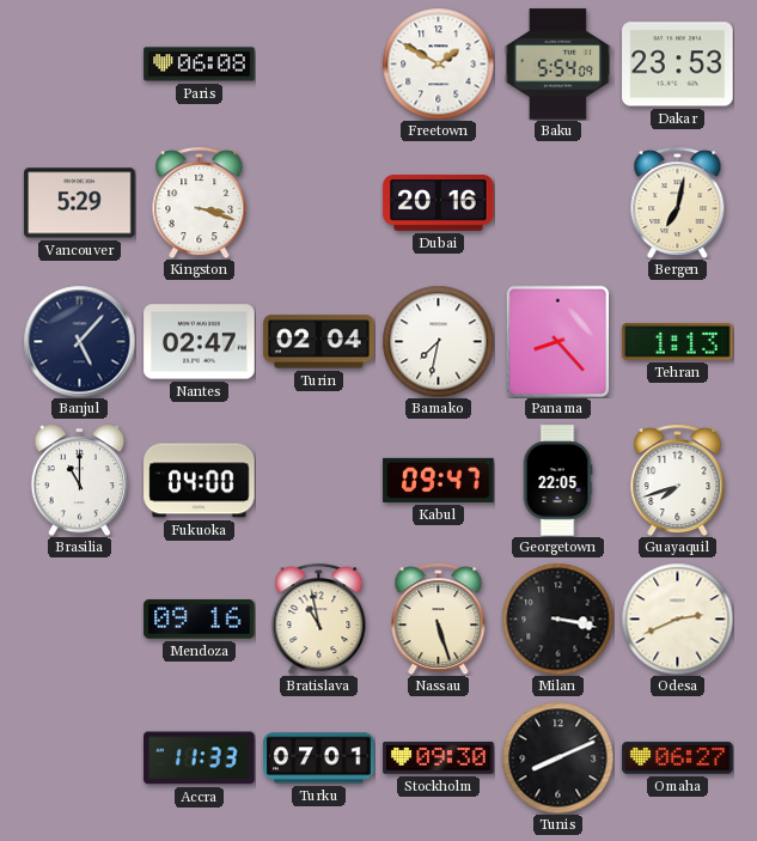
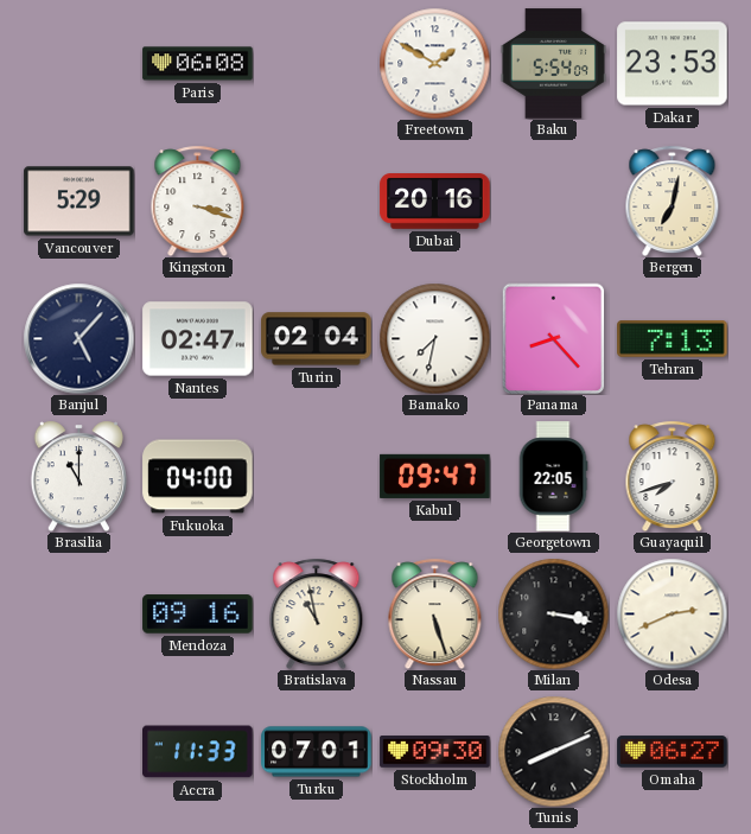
Tehran: 1:13 -> 7:13 (673, 339)
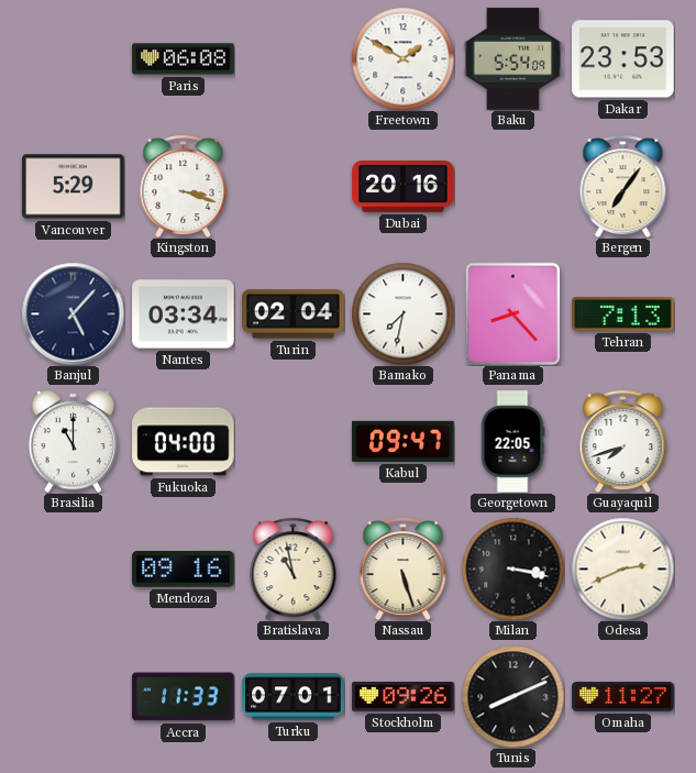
Bergen: 7:02 -> 7:06 (623, 186)
Nantes: 02:47 -> 03:34 (184, 314)
Stockholm: 09:30 -> 09:26 (404, 697)
Omaha: 06:27 -> 11:27 (623, 697)
